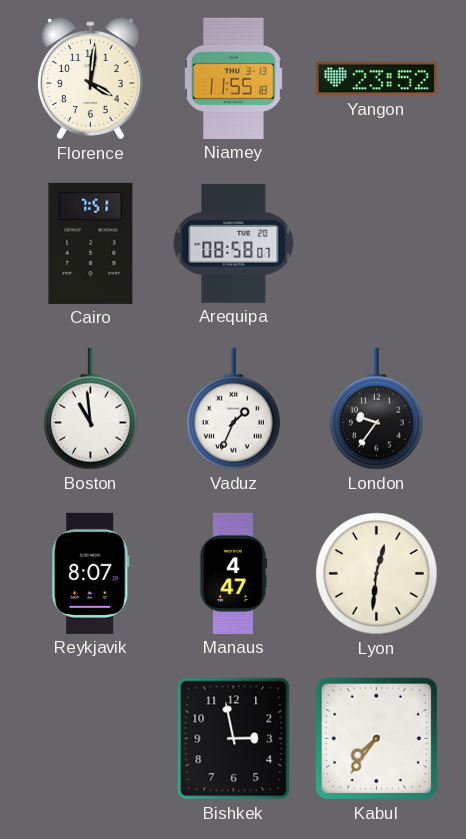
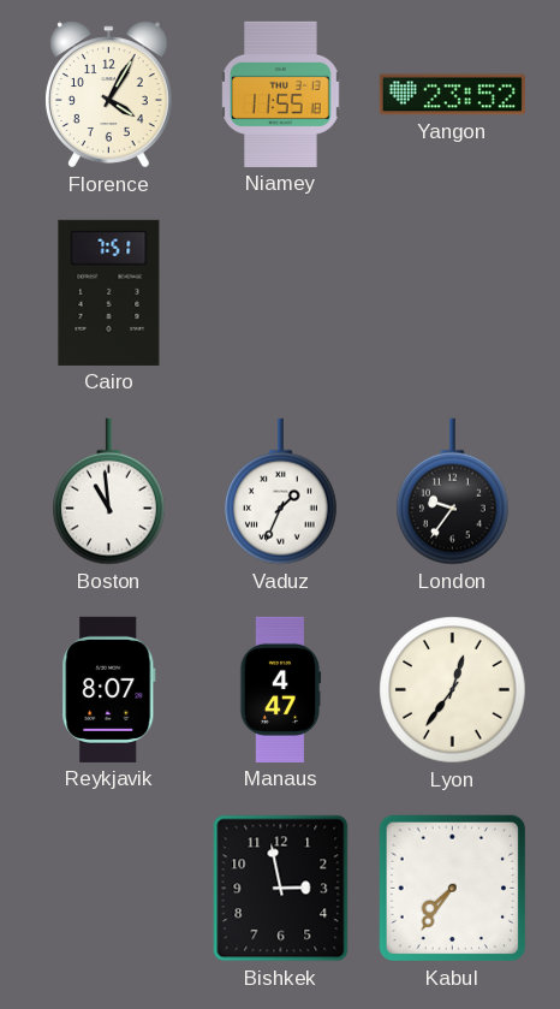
Florence: 4:01 -> 4:05 (108, 95)
Arequipa: 08:58 -> none (234, 243)
Lyon: 12:31 -> 12:36 (453, 690)
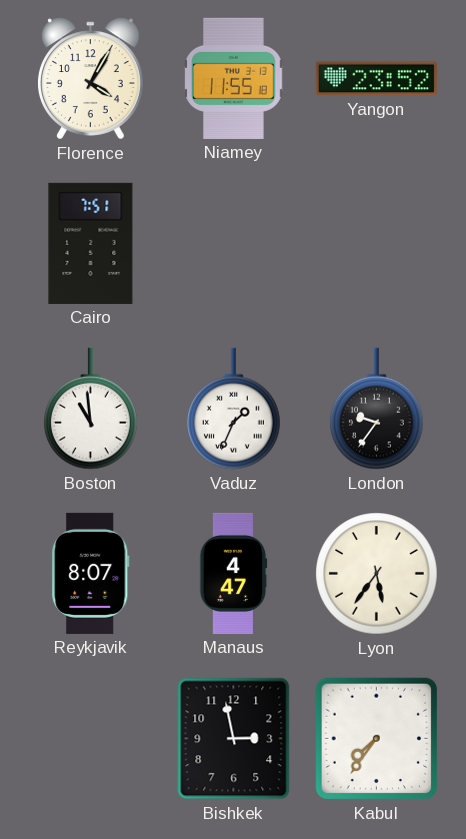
Lyon: 12:36 -> 5:36 (377, 574)
